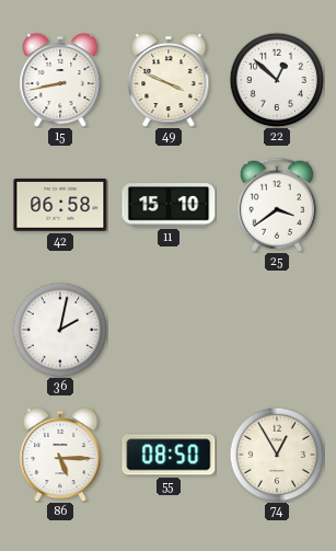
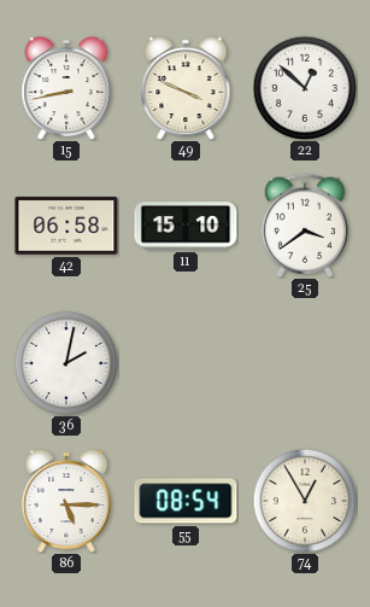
55: 08:50 -> 08:54 (186, 501)
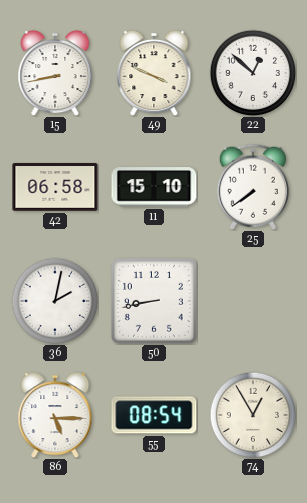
25: 3:39 -> 7:39 (253, 187)
50: none -> 8:43 (154, 301)
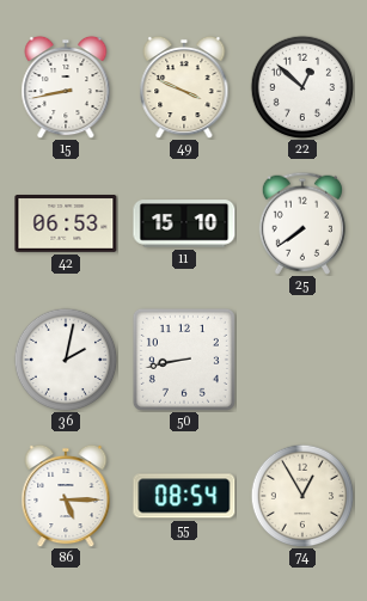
42: 06:58 -> 06:53 (66, 225)
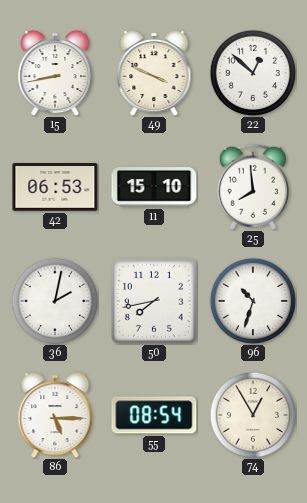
25: 7:39 -> 7:59 (253, 187)
50: 8:43 -> 7:43 (154, 301)
96: none -> 10:33 (253, 301)
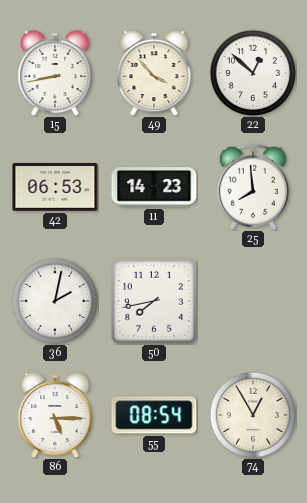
49: 3:49 -> 3:53 (154, 73)
11: 15:10 -> 14:23 (154, 187)
96: 10:33 -> none (253, 301)
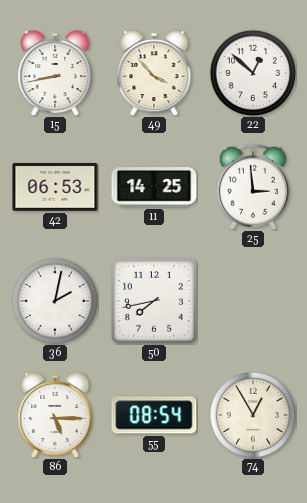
11: 14:23 -> 14:25 (154, 187)
25: 7:59 -> 2:59 (253, 187)
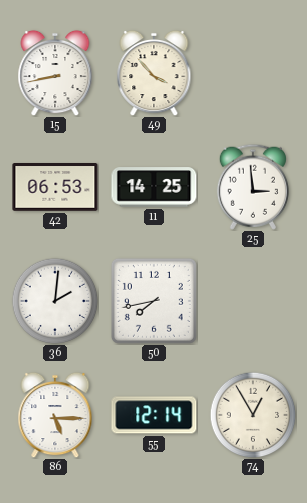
22: 12:52 -> none (253, 73)
36: 2:02 -> 2:01 (55, 301)
55: 08:54 -> 12:14 (154, 415)
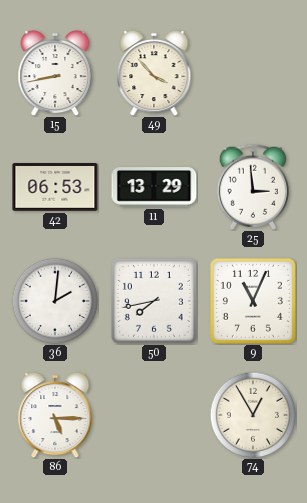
11: 14:25 -> 13:29 (154, 187)
9: none -> 11:04 (253, 301)
55: 12:14 -> none (154, 415)
